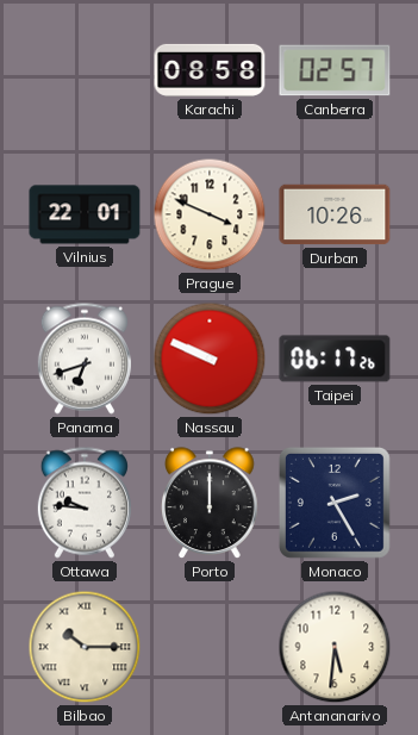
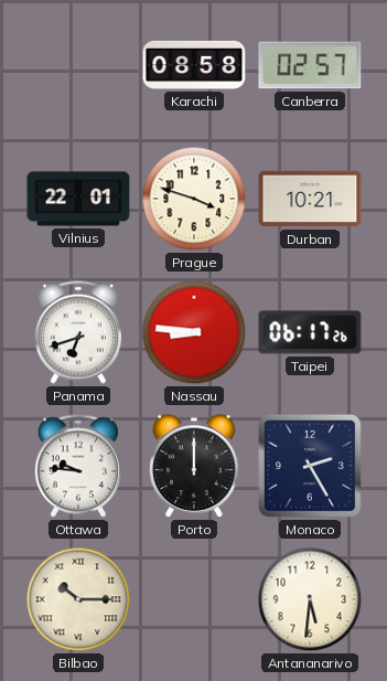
Prague: 3:49 -> 3:48 (194, 199)
Durban: 10:26 -> 10:21 (310, 199)
Nassau: 9:49 -> 8:46 (194, 332)
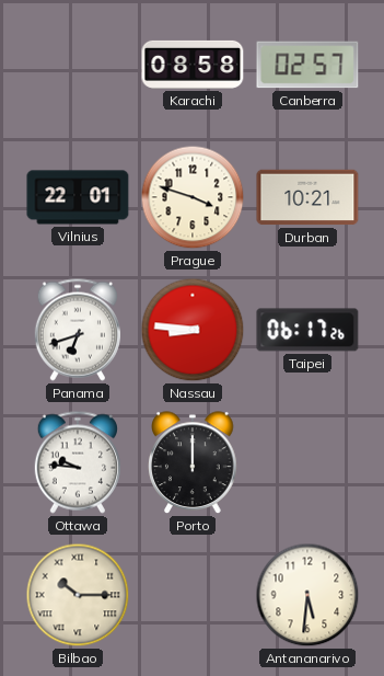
Monaco: 2:25 -> none (310, 466)
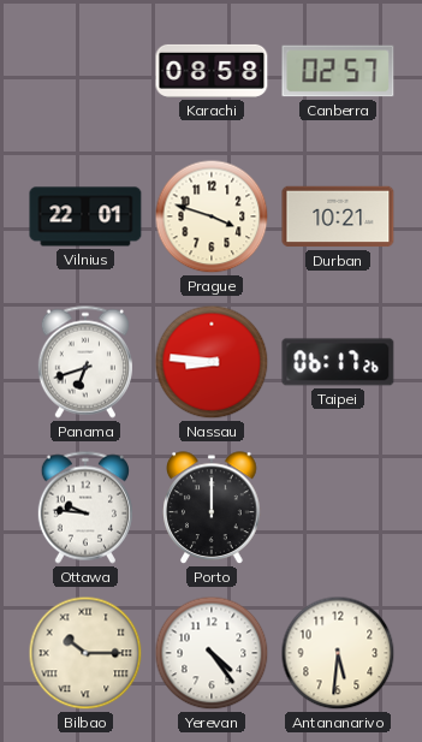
Yerevan: none -> 4:24 (212, 653)
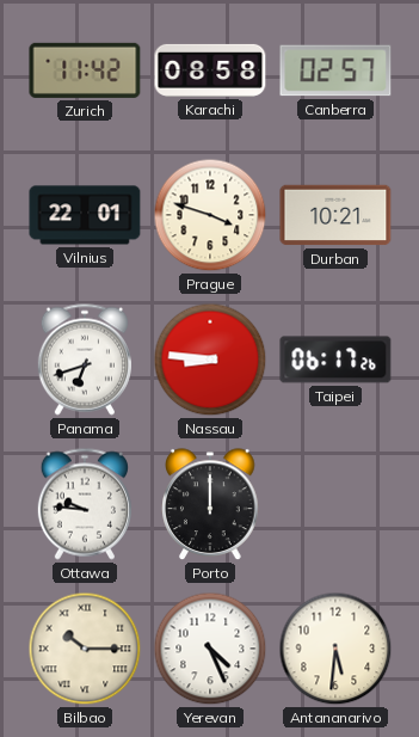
Zurich: none -> 11:42 (85, 70)
Yerevan: 4:24 -> 4:26 (210, 649)
